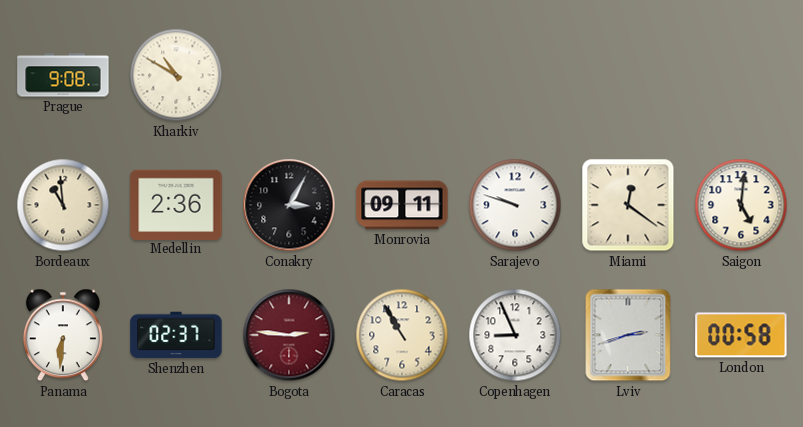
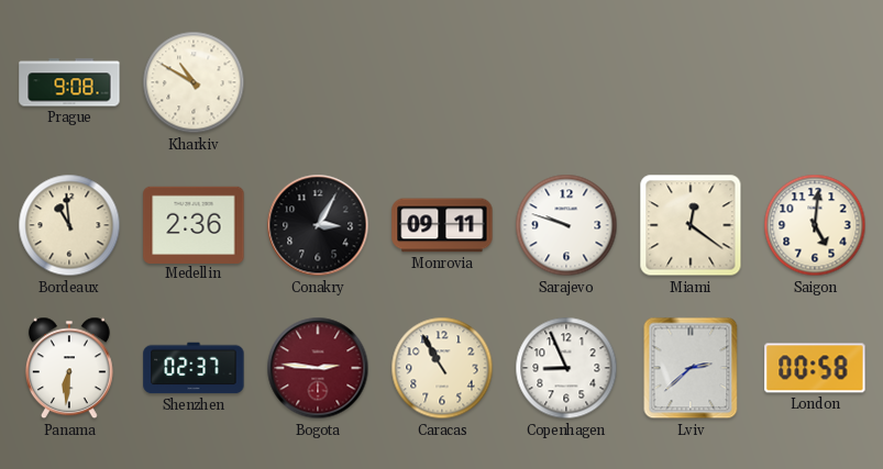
Lviv: 2:42 -> 2:38 (691, 368)
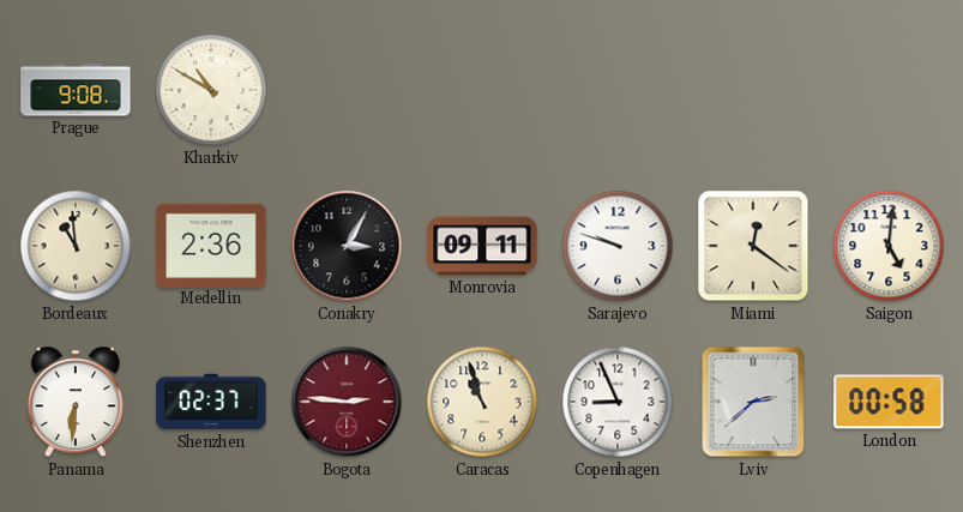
Caracas: 10:55 -> 10:57 (482, 402)
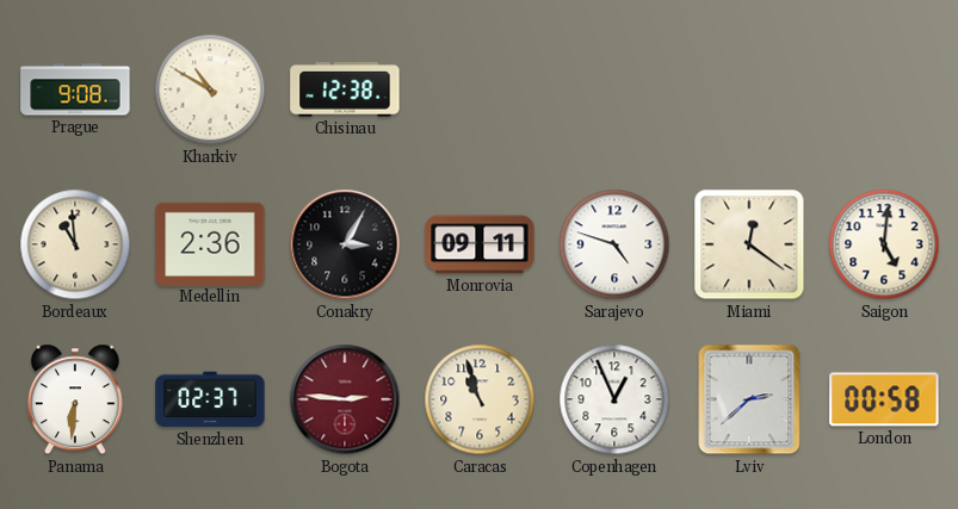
Chisinau: none -> 12:38 (345, 89)
Sarajevo: 9:48 -> 4:48 (614, 244)
Copenhagen: 8:56 -> 12:56 (614, 399)
